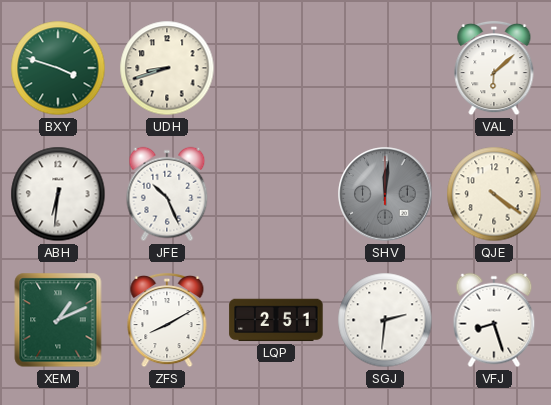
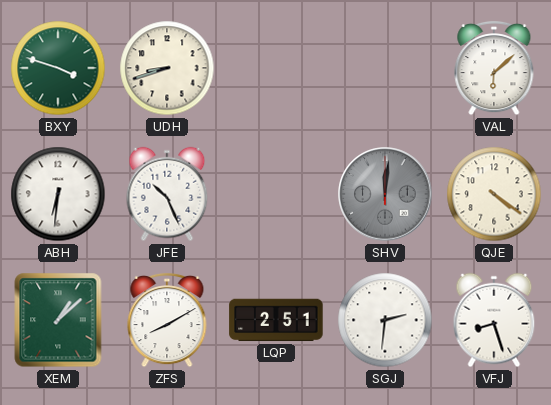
XEM: 1:11 -> 1:08 (58, 320)
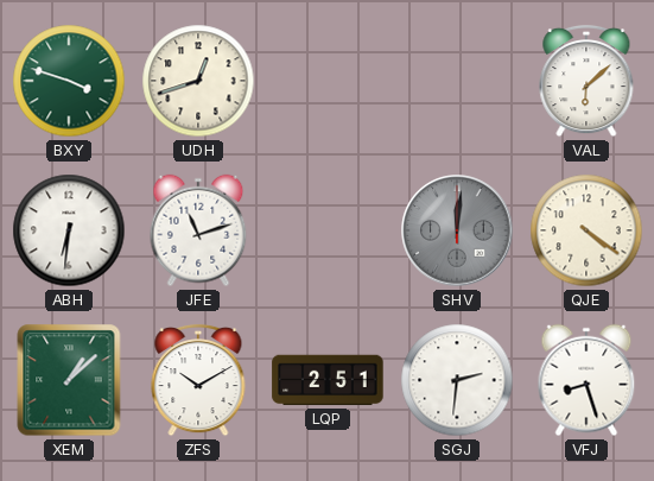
UDH: 8:42 -> 12:42 (198, 81)
JFE: 10:26 -> 11:12 (198, 230)
ZFS: 8:10 -> 10:10 (198, 380)
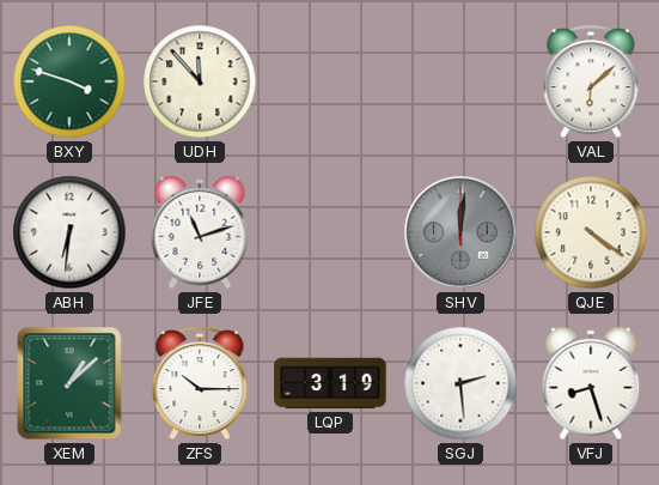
UDH: 12:42 -> 11:53 (200, 81)
ZFS: 10:10 -> 10:15 (200, 383)
LQP: 2:51 -> 3:19 (330, 383)
SGJ: 2:31 -> 2:29 (460, 383)
